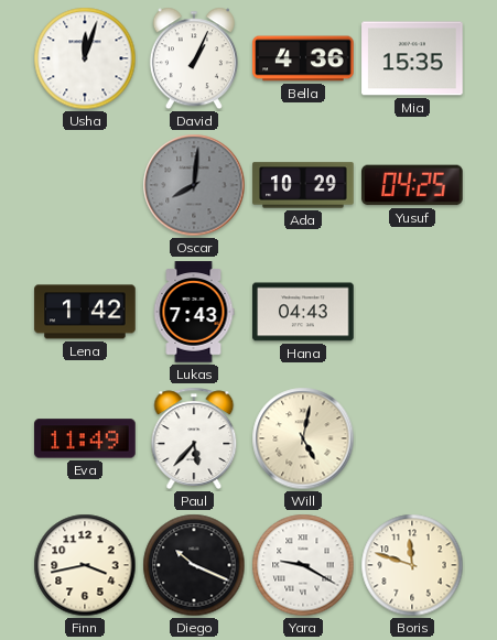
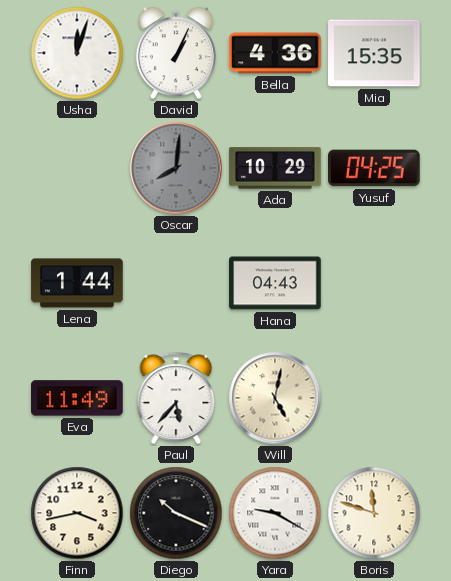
Lena: 1:42 -> 1:44 (77, 283)
Lukas: 7:43 -> none (194, 312)
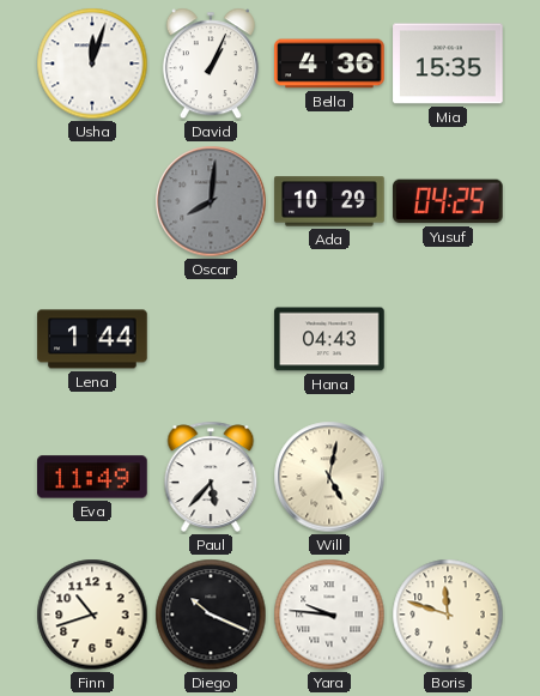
Finn: 3:43 -> 10:42 (92, 615)
Yara: 9:20 -> 9:46 (329, 615)
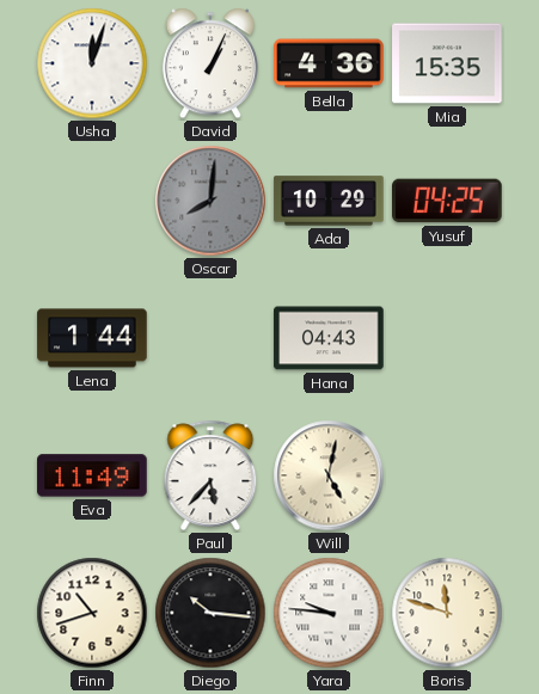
Diego: 10:19 -> 10:16 (210, 613)
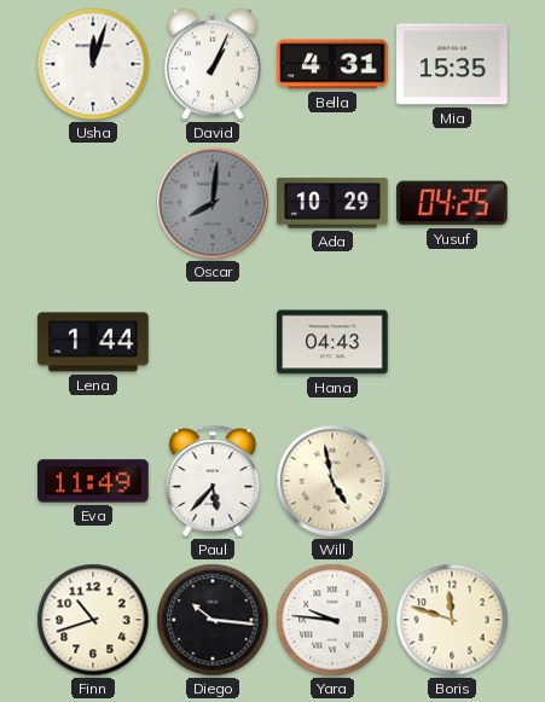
Bella: 4:36 -> 4:31 (332, 64)
Will: 5:02 -> 4:58 (332, 481)
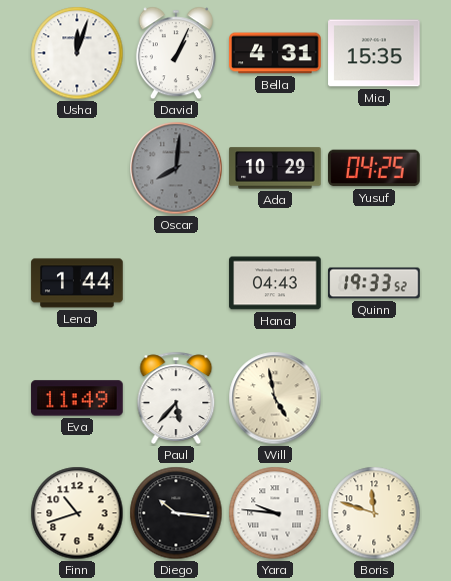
Quinn: none -> 19:33 (374, 283)
